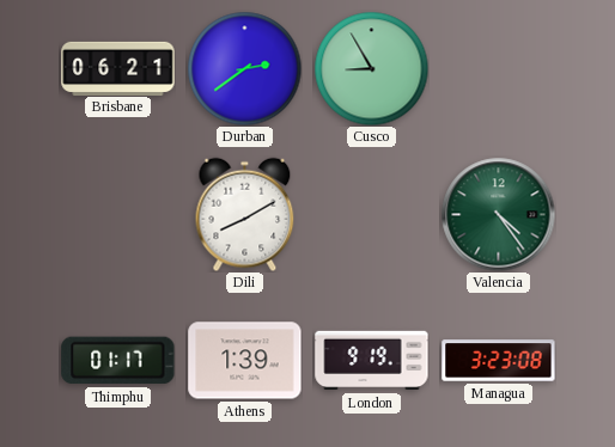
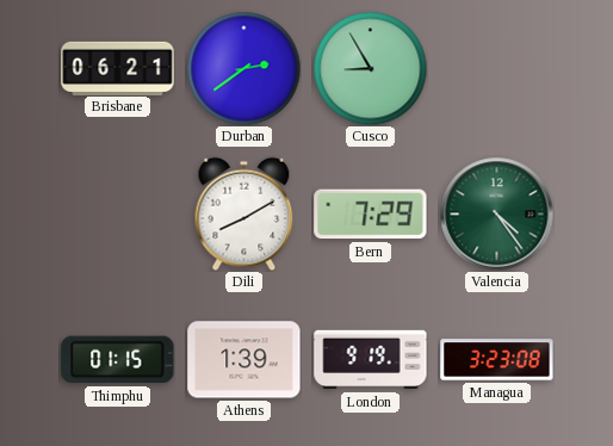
Bern: none -> 7:29 (371, 215)
Thimphu: 01:17 -> 01:15 (118, 360)
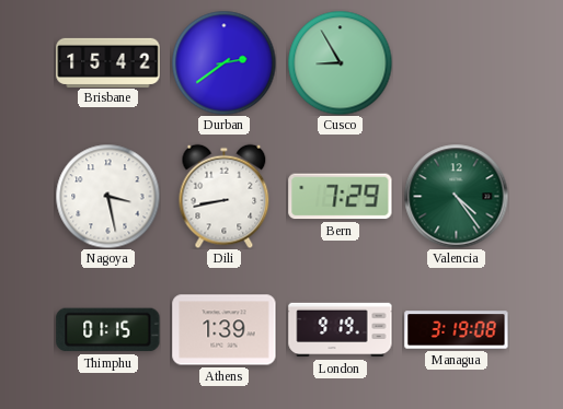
Brisbane: 06:21 -> 15:42 (108, 62)
Nagoya: none -> 3:28 (107, 196)
Dili: 8:10 -> 8:43 (225, 196)
Managua: 3:23 -> 3:19 (457, 330)
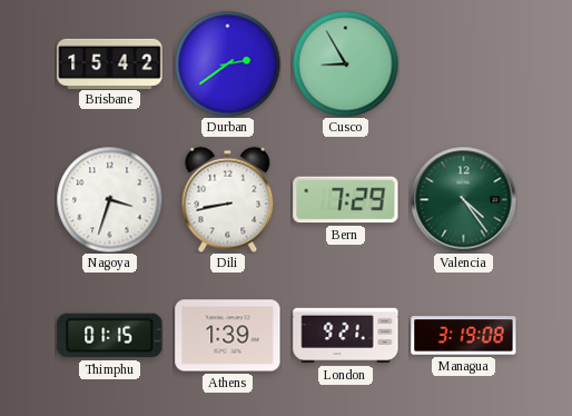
Nagoya: 3:28 -> 3:33 (109, 199)
London: 9:19 -> 9:21 (346, 336)
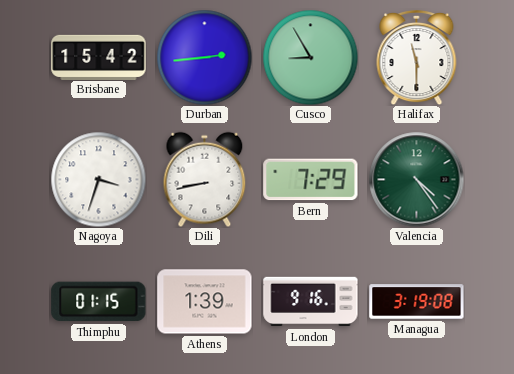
Durban: 2:39 -> 2:44 (204, 57)
Halifax: none -> 11:30 (417, 57)
London: 9:21 -> 9:16 (311, 302)
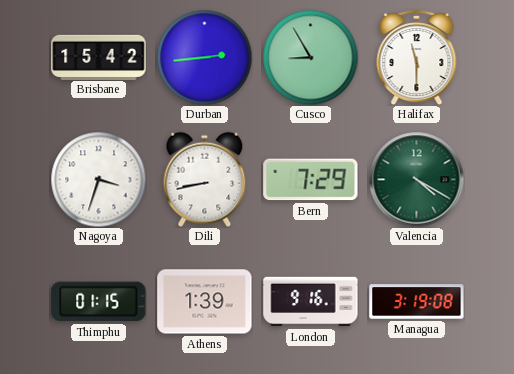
Valencia: 4:24 -> 4:20 (416, 179)
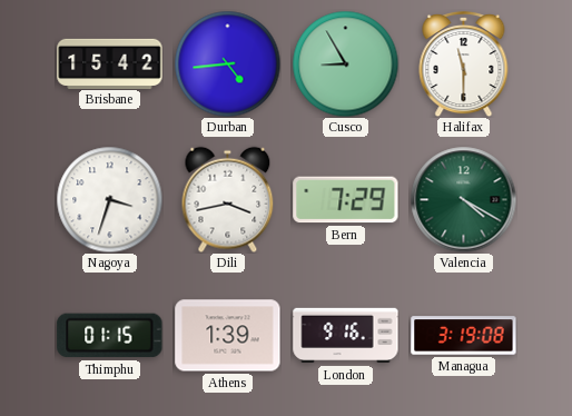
Durban: 2:44 -> 4:44 (227, 63)
Dili: 8:43 -> 3:43 (228, 199)
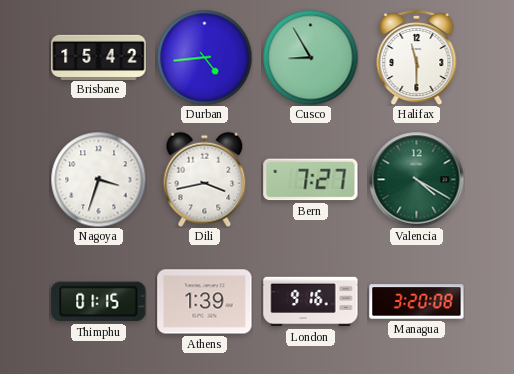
Bern: 7:29 -> 7:27 (311, 180)
Managua: 3:19 -> 3:20 (417, 302)
